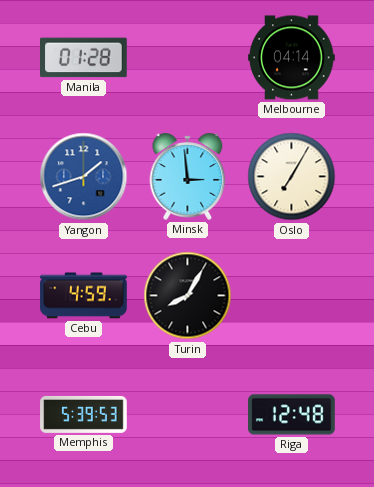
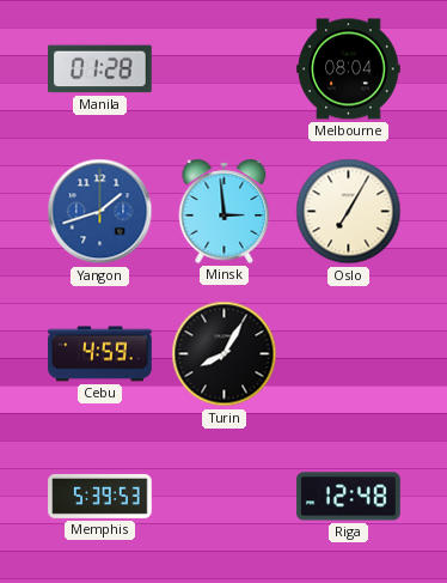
Melbourne: 04:14 -> 08:04 (349, 69)
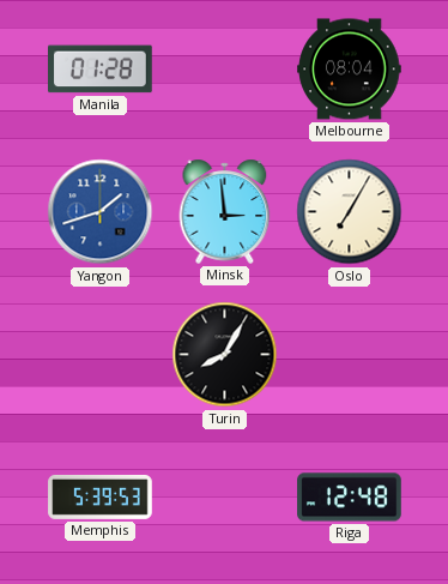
Cebu: 4:59 -> none (100, 354)
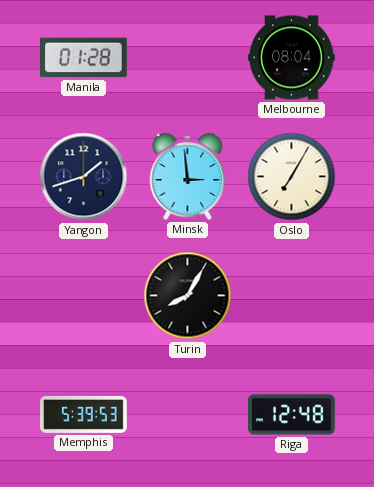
Yangon dial: blue -> navy (84, 177)
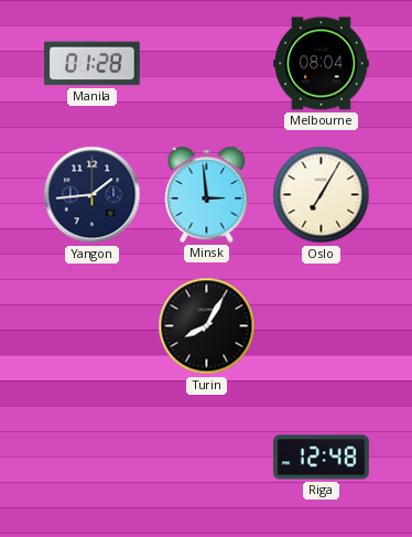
Yangon: 1:42 -> 1:44 (93, 195)
Memphis: 5:39 -> none (84, 414)
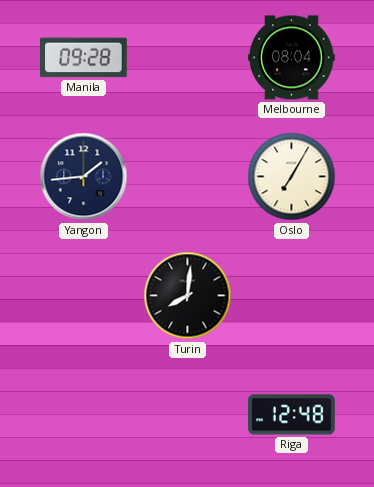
Manila: 01:28 -> 09:28 (84, 58)
Minsk: 2:59 -> none (207, 194)
Turin: 8:05 -> 8:01 (188, 296)
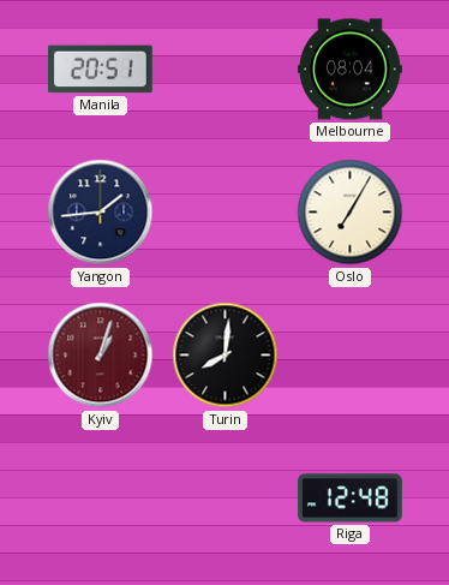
Manila: 09:28 -> 20:51 (101, 70)
Kyiv: none -> 1:03 (101, 356)
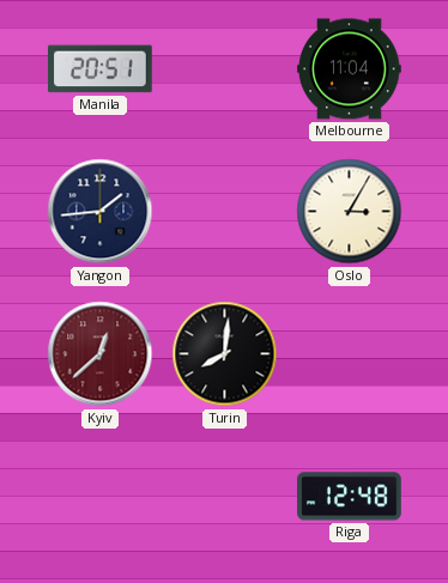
Melbourne: 08:04 -> 11:04 (350, 69)
Oslo: 7:05 -> 3:05 (350, 212)
Kyiv: 1:03 -> 12:38 (101, 354)
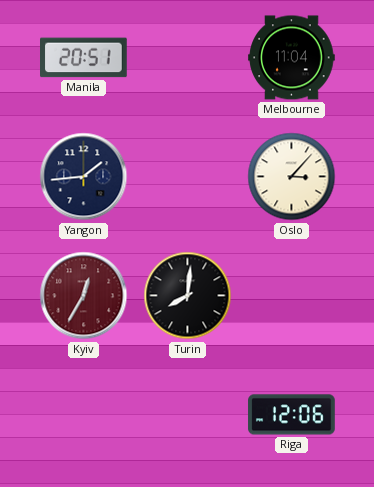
Oslo: 3:05 -> 3:07 (292, 177)
Kyiv: 12:38 -> 12:35 (84, 296)
Riga: 12:48 -> 12:06 (292, 415)
